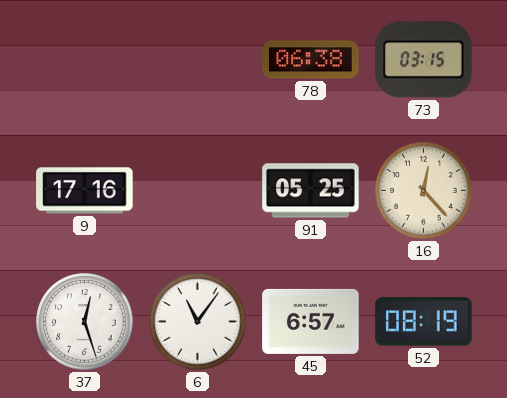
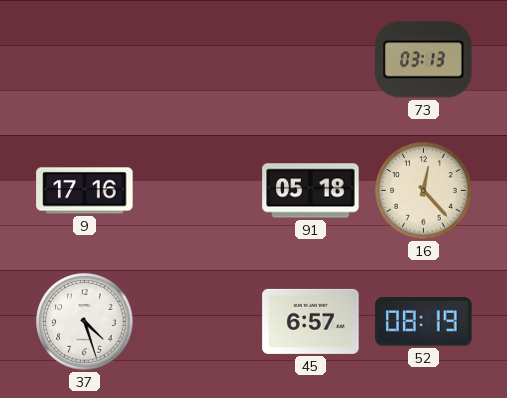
78: 06:38 -> none (311, 60)
73: 03:15 -> 03:13 (424, 60)
91: 05:25 -> 05:18 (311, 191)
37: 12:27 -> 4:27 (85, 322)
6: 11:06 -> none (198, 322)
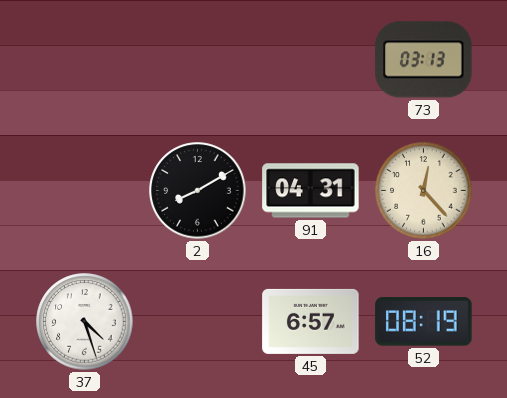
9: 17:16 -> none (85, 191)
2: none -> 8:10 (198, 191)
91: 05:18 -> 04:31 (311, 191)
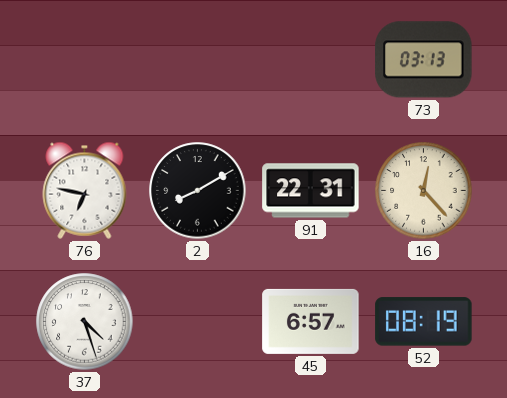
76: none -> 6:47 (85, 190)
91: 04:31 -> 22:31 (311, 191)
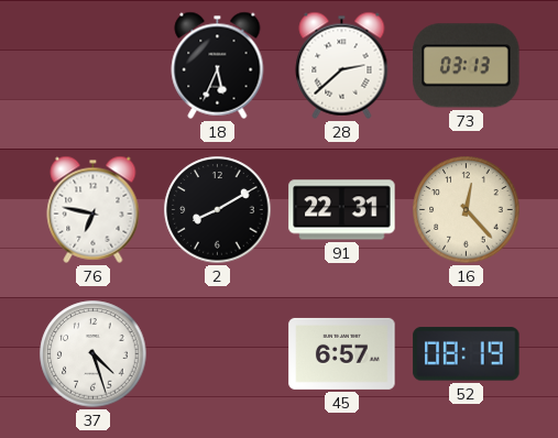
18: none -> 5:34 (218, 65)
28: none -> 2:38 (342, 65)
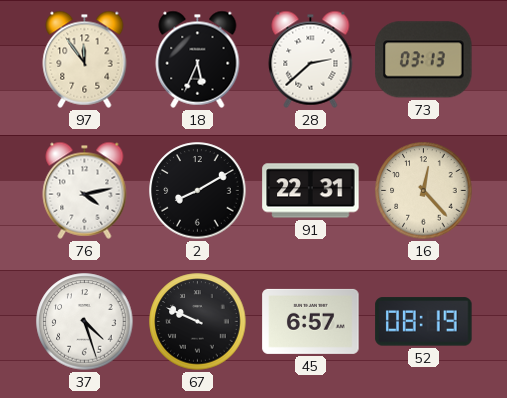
97: none -> 11:54 (85, 59)
76: 6:47 -> 4:13 (85, 190)
67: none -> 9:49 (198, 322)
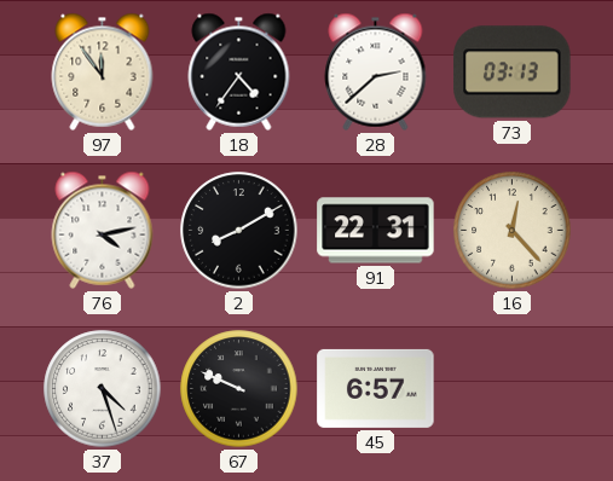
18: 5:34 -> 4:36 (239, 71)
52: 08:19 -> none (424, 322)
